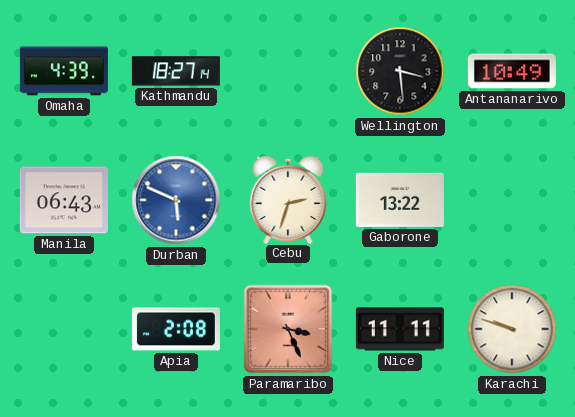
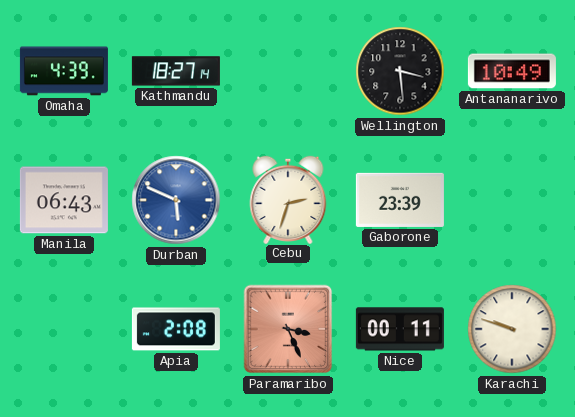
Gaborone: 13:22 -> 23:39 (400, 200)
Nice: 11:11 -> 00:11 (400, 329)
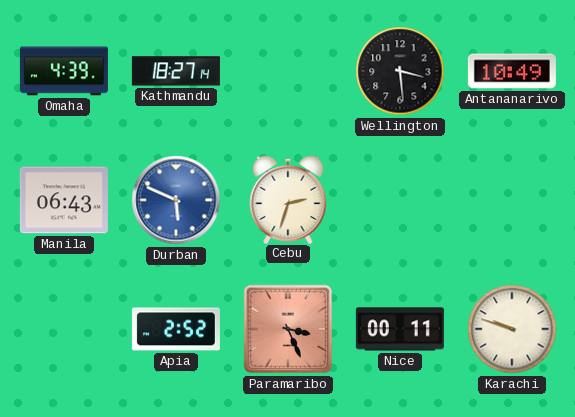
Gaborone: 23:39 -> none (400, 200)
Apia: 2:08 -> 2:52 (176, 329)
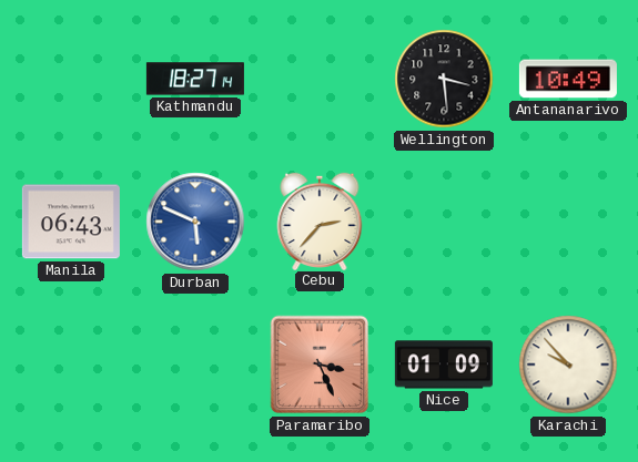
Omaha: 4:39 -> none (64, 71)
Cebu: 2:33 -> 2:37 (320, 220)
Apia: 2:52 -> none (176, 329)
Nice: 00:11 -> 01:09 (444, 365)
Karachi: 9:48 -> 9:53 (568, 365)
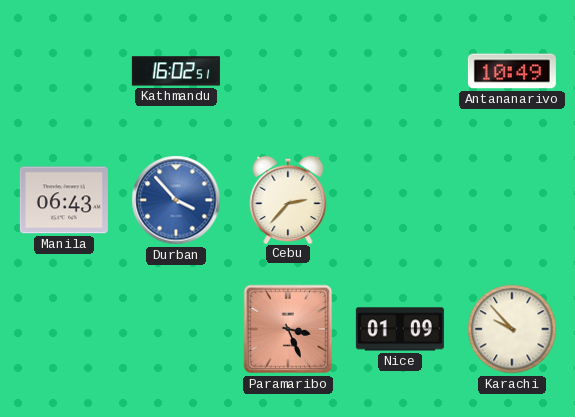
Kathmandu: 18:27 -> 16:02 (176, 71)
Wellington: 3:29 -> none (444, 79)
Durban: 5:49 -> 3:53 (176, 200)
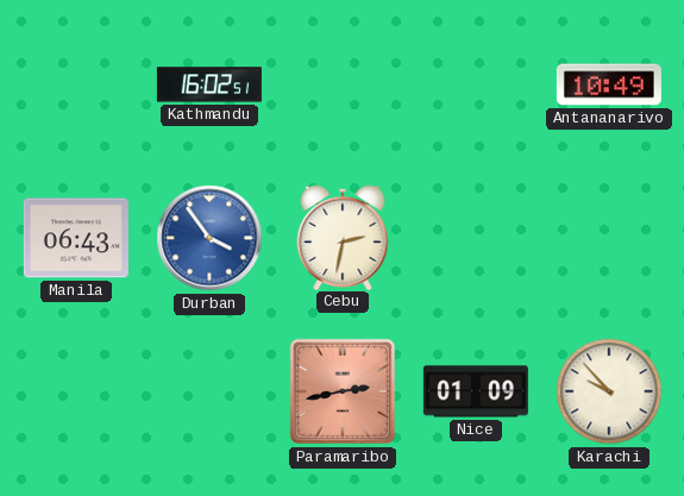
Durban: 3:53 -> 3:54 (209, 238)
Cebu: 2:37 -> 2:32 (343, 237)
Paramaribo: 3:26 -> 2:43 (343, 391)
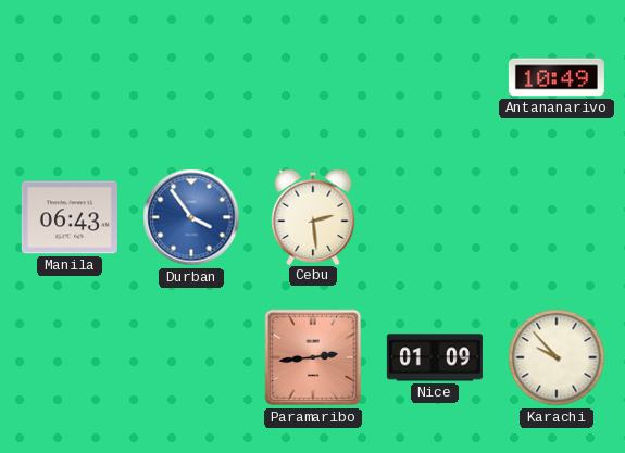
Kathmandu: 16:02 -> none (209, 84)
Cebu: 2:32 -> 2:29 (313, 216)
Paramaribo: 2:43 -> 2:44 (313, 357)
